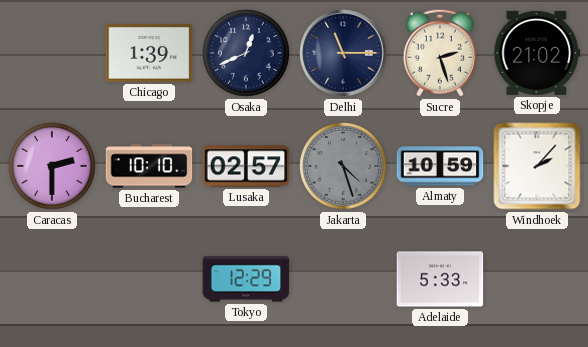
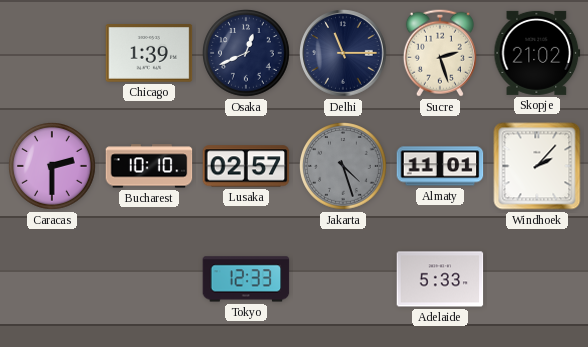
Almaty: 10:59 -> 11:01 (440, 166)
Tokyo: 12:29 -> 12:33 (246, 279)
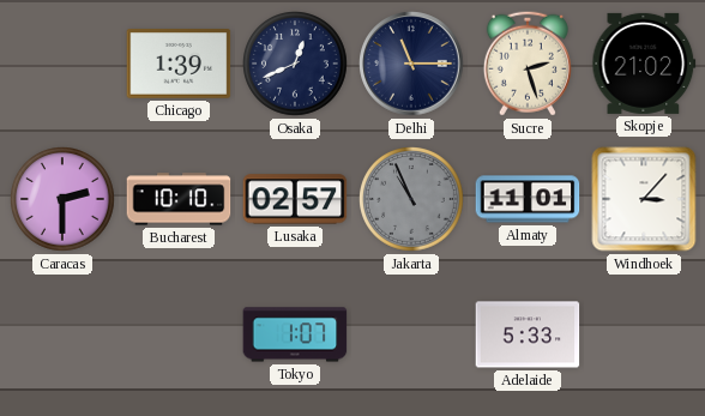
Jakarta: 4:27 -> 10:56 (412, 200)
Windhoek: 2:07 -> 3:07 (644, 199)
Tokyo: 12:33 -> 1:07 (295, 334)
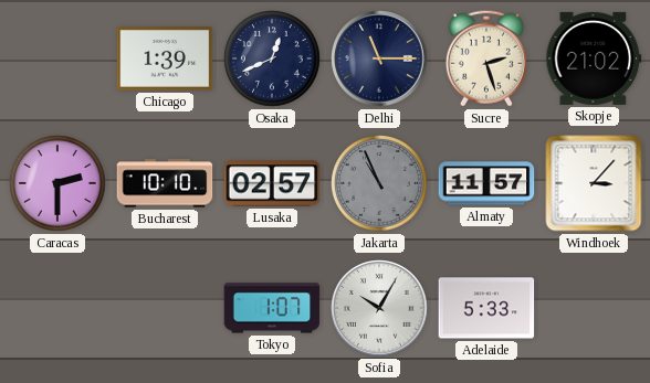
Almaty: 11:01 -> 11:57 (486, 183)
Sofia: none -> 10:05 (379, 308)
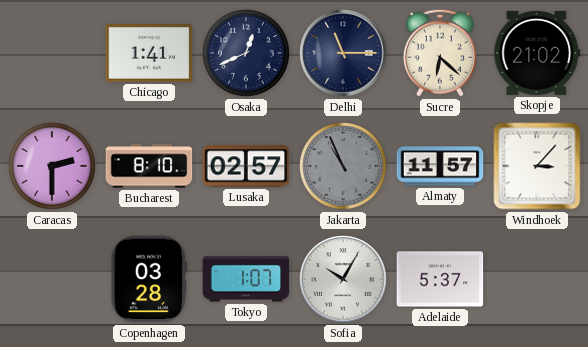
Chicago: 1:39 -> 1:41 (149, 54)
Sucre: 2:27 -> 6:22 (440, 53)
Bucharest: 10:10 -> 8:10 (149, 166)
Copenhagen: none -> 03:28 (149, 279)
Adelaide: 5:33 -> 5:37 (440, 279)
